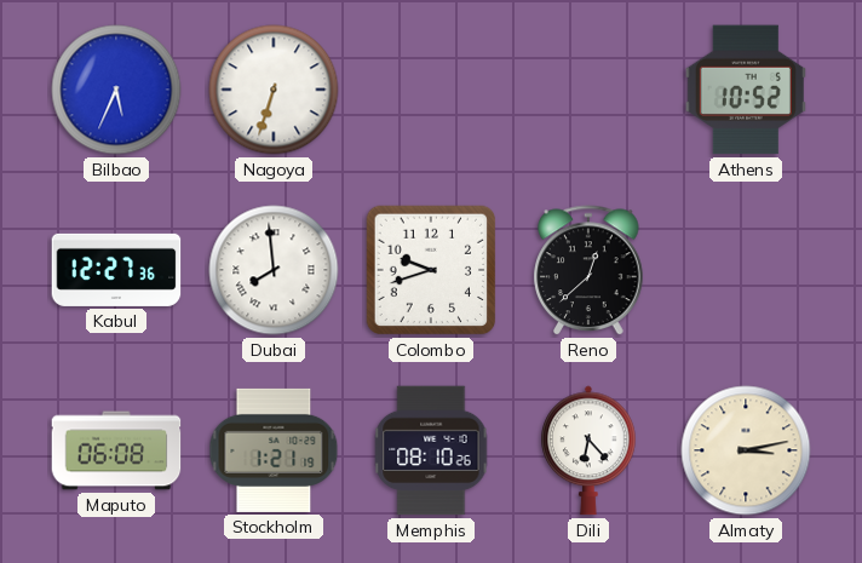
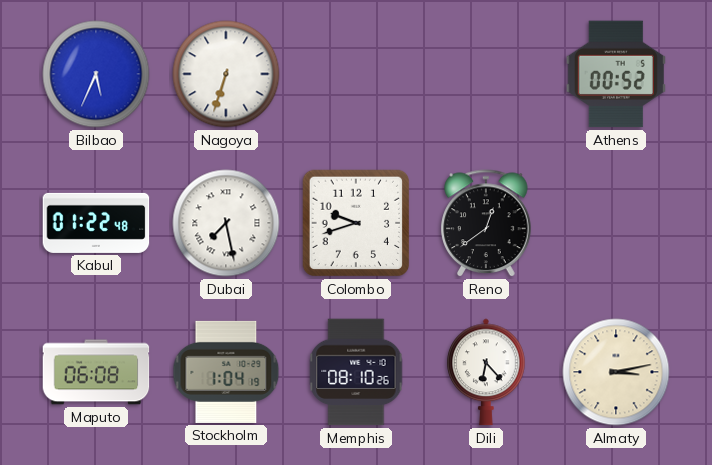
Athens: 10:52 -> 00:52 (616, 74)
Kabul: 12:27 -> 01:22 (96, 223)
Dubai: 7:59 -> 7:28 (226, 223)
Reno: 12:38 -> 12:39 (486, 224)
Stockholm: 1:21 -> 1:04 (226, 372)
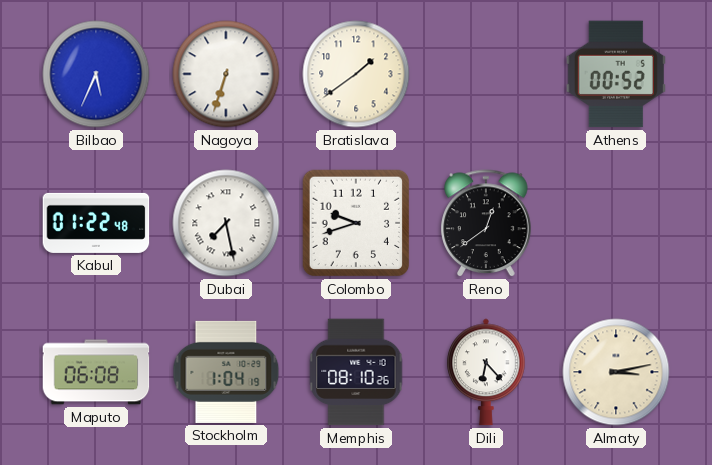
Bratislava: none -> 1:39 (356, 74)
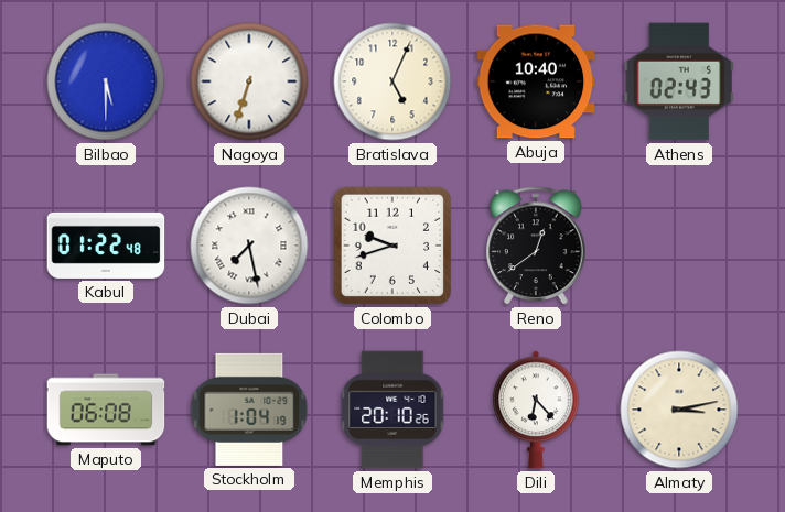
Bilbao: 5:34 -> 5:30 (106, 81)
Bratislava: 1:39 -> 5:04 (392, 81)
Abuja: none -> 10:40 (536, 81)
Athens: 00:52 -> 02:43 (679, 81)
Memphis: 08:10 -> 20:10 (392, 410)
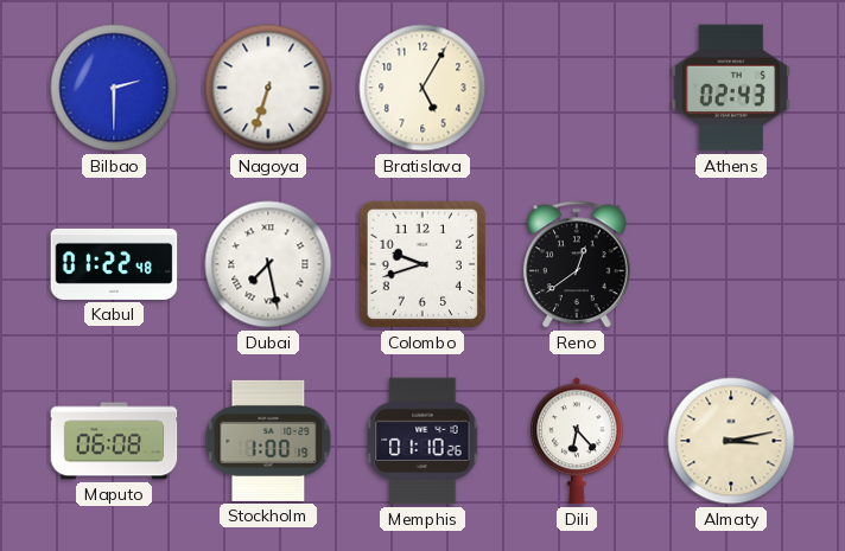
Bilbao: 5:30 -> 2:30 (114, 88)
Bratislava: 5:04 -> 5:05 (422, 88)
Abuja: 10:40 -> none (536, 81)
Stockholm: 1:04 -> 1:00 (268, 441)
Memphis: 20:10 -> 01:10 (422, 441)
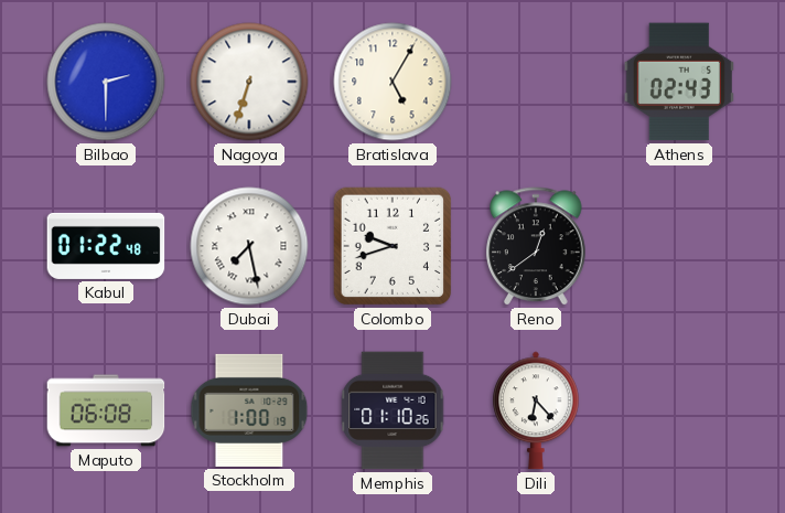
Almaty: 3:13 -> none (731, 441)
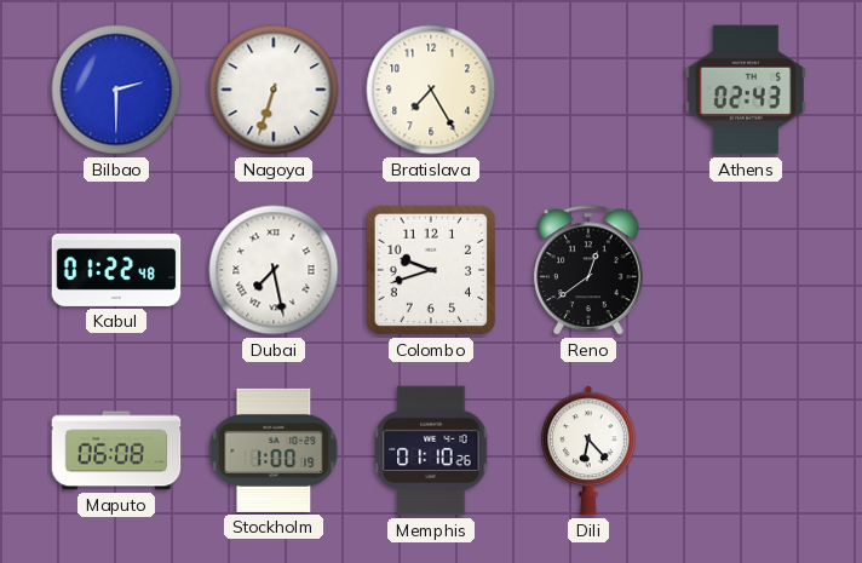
Bratislava: 5:05 -> 7:25 (431, 90)
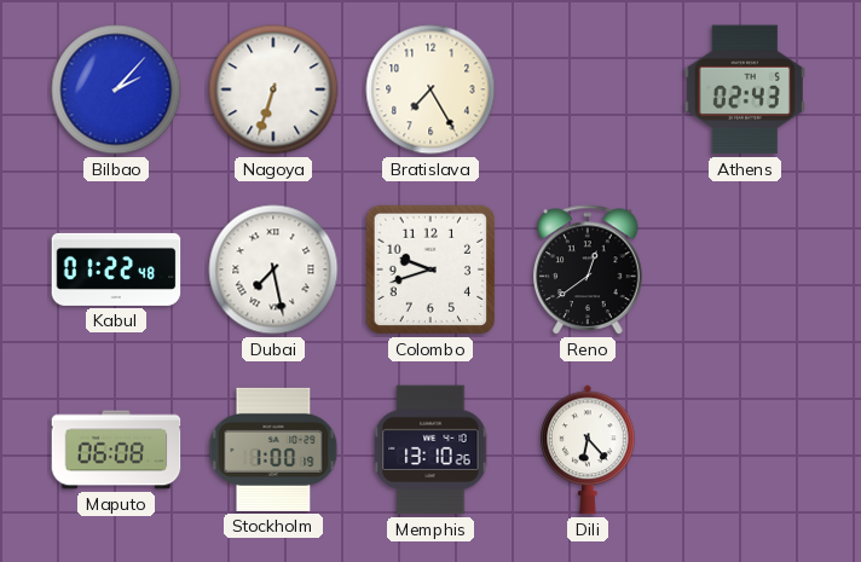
Bilbao: 2:30 -> 2:07 (116, 89)
Memphis: 01:10 -> 13:10 (431, 450)
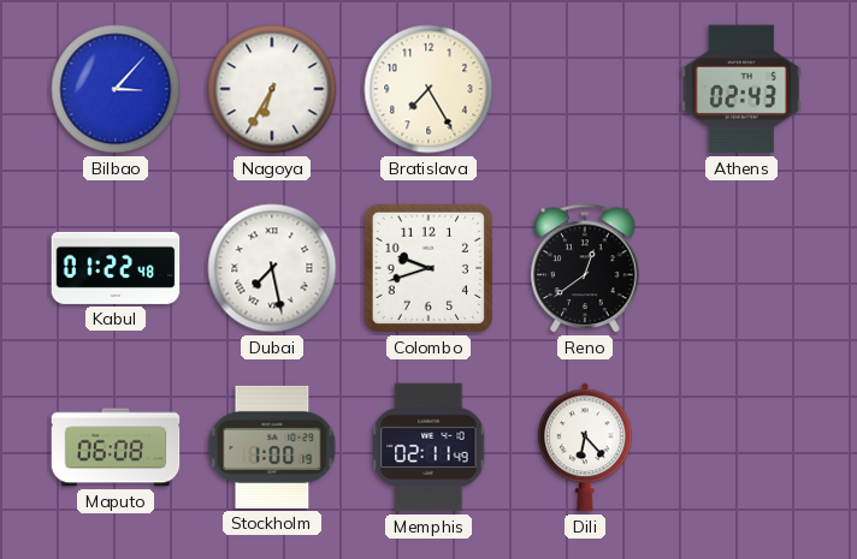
Bilbao: 2:07 -> 3:07 (116, 89)
Nagoya: 6:33 -> 6:35 (272, 89)
Memphis: 13:10 -> 02:11 (428, 447)
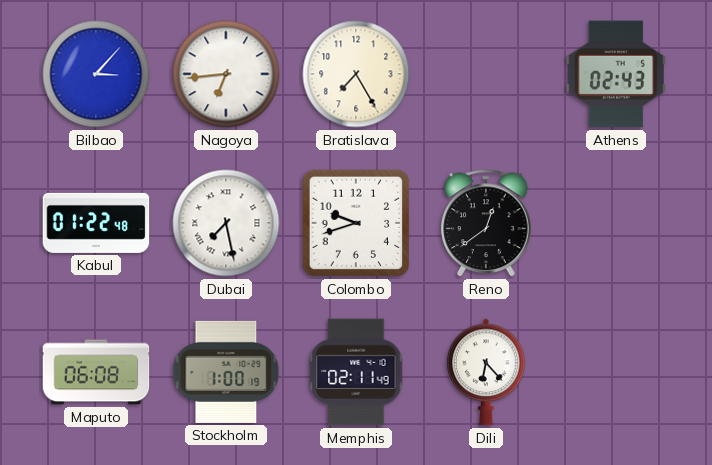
Nagoya: 6:35 -> 6:44 (226, 74)
